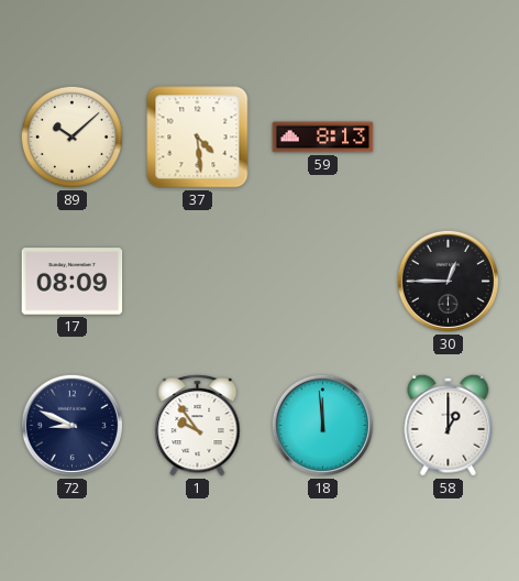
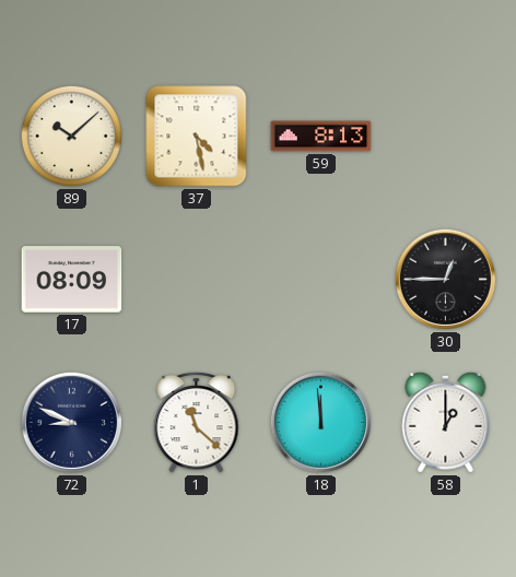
37: 4:29 -> 4:28 (197, 137)
1: 9:54 -> 11:22 (197, 422)
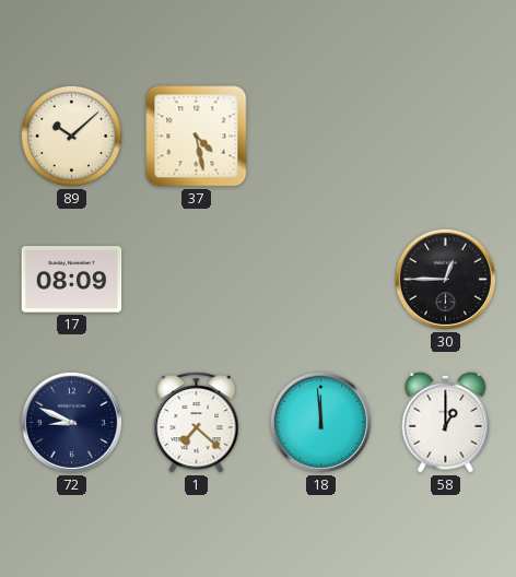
59: 8:13 -> none (321, 137)
1: 11:22 -> 7:22 (197, 422)
